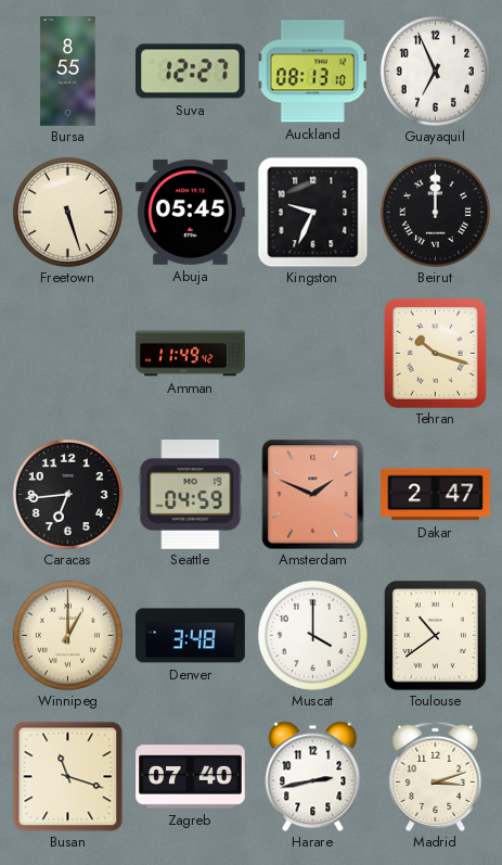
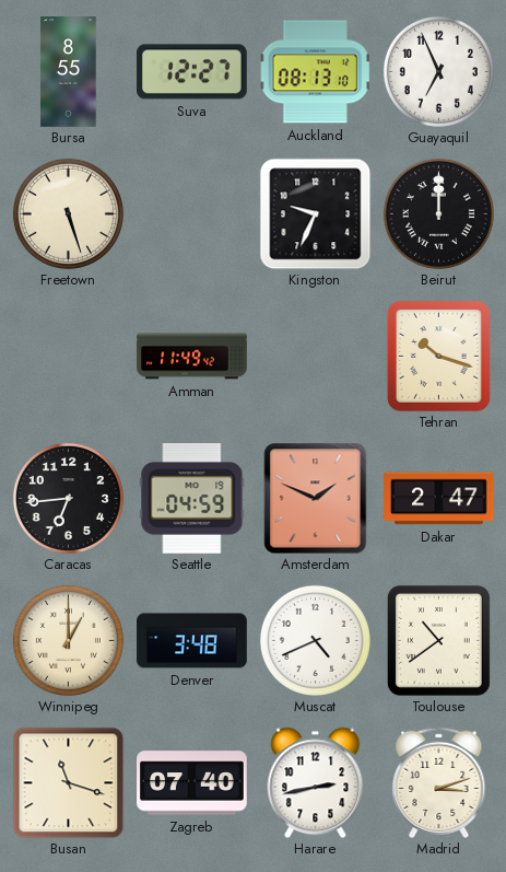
Abuja: 05:45 -> none (191, 213)
Muscat: 4:00 -> 4:41 (315, 640)
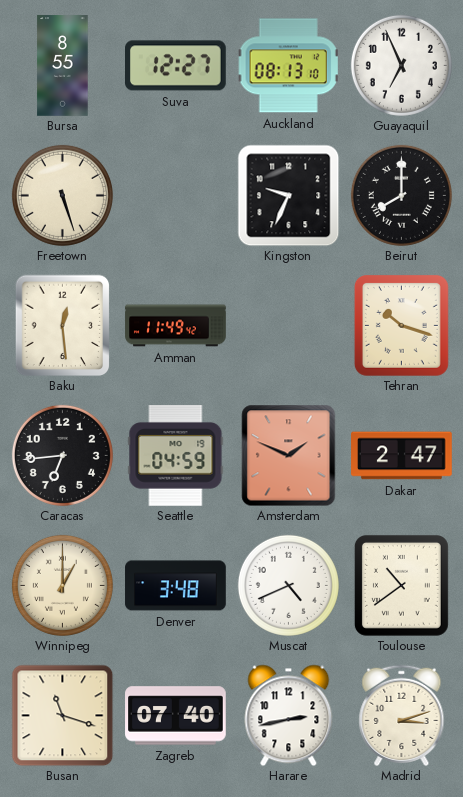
Beirut: 12:00 -> 8:00 (401, 195)
Baku: none -> 12:29 (63, 325)
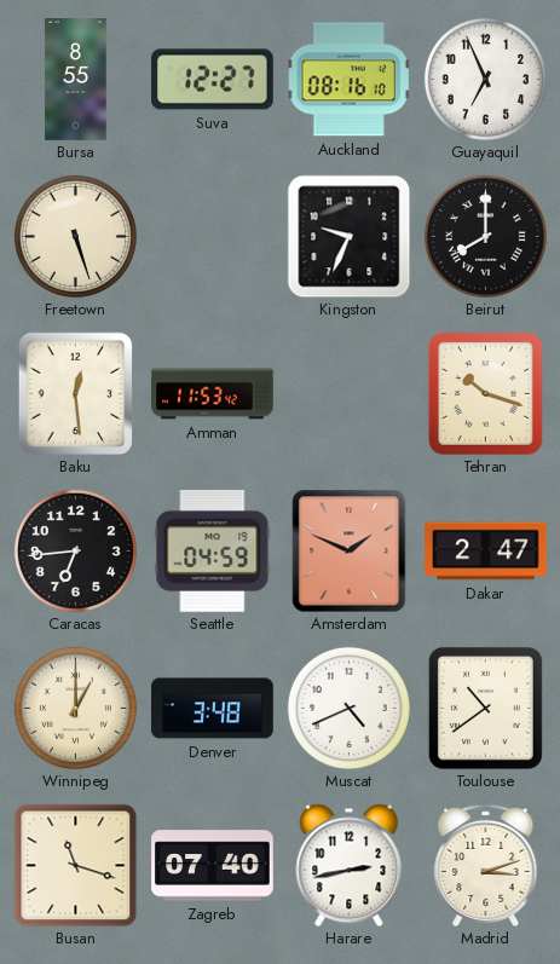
Auckland: 08:13 -> 08:16 (348, 80)
Amman: 11:49 -> 11:53 (213, 394)
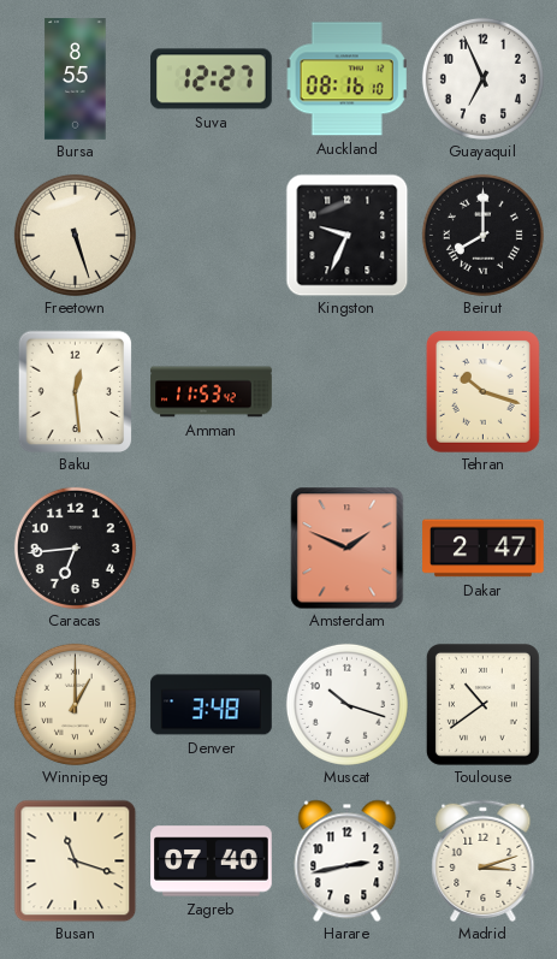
Seattle: 04:59 -> none (213, 552)
Muscat: 4:41 -> 10:18 (346, 704)
